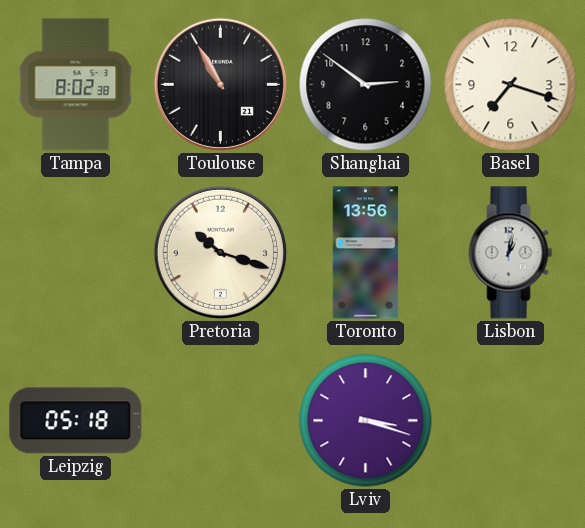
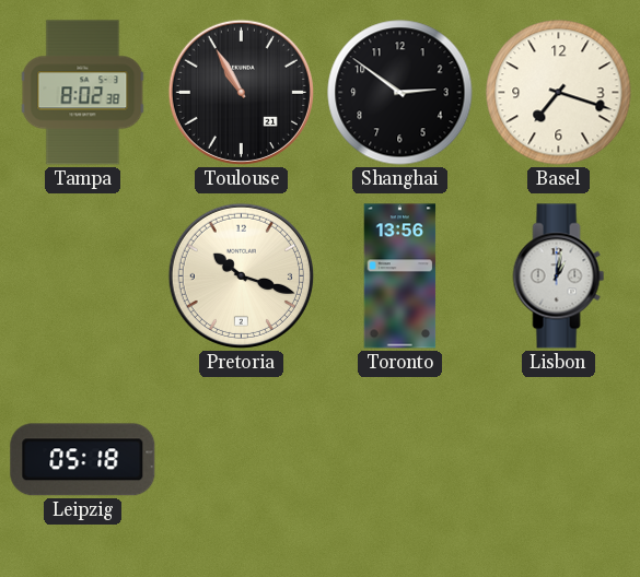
Lviv: 3:18 -> none (366, 421)
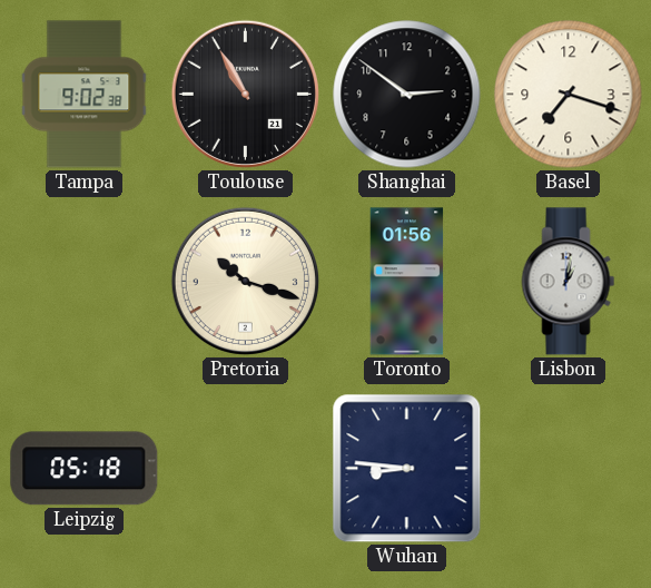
Tampa: 8:02 -> 9:02 (85, 95)
Toronto: 13:56 -> 01:56 (407, 282)
Wuhan: none -> 8:46 (407, 469)
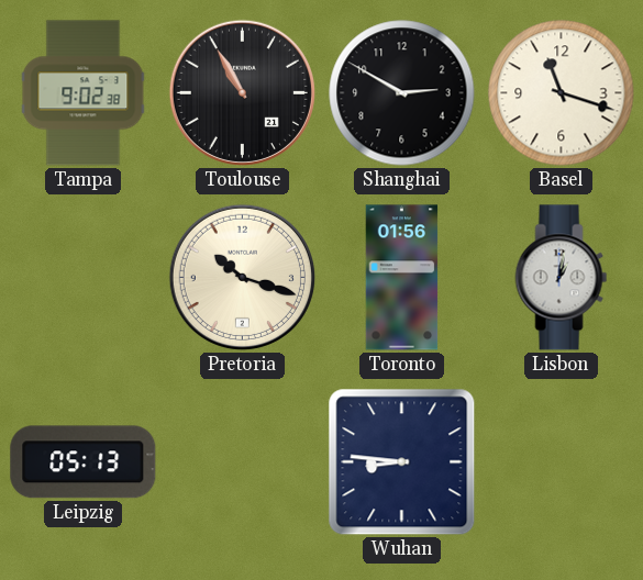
Shanghai: 2:51 -> 2:50 (402, 93)
Basel: 7:18 -> 11:18 (562, 93)
Leipzig: 05:18 -> 05:13 (84, 462)
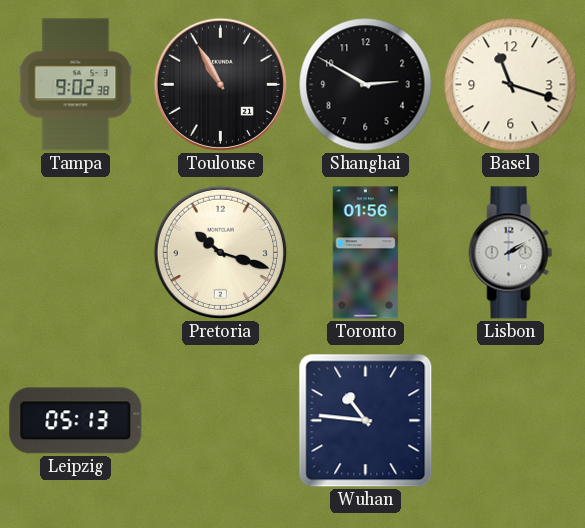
Lisbon: 1:02 -> 2:10 (511, 253)
Wuhan: 8:46 -> 10:46 (366, 421)
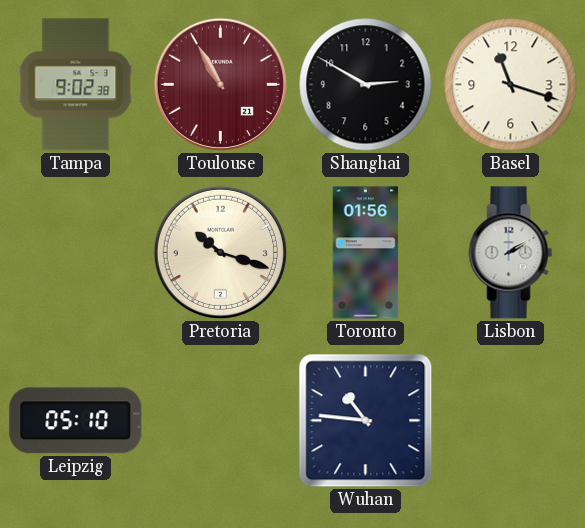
Toulouse dial: black -> burgundy (220, 84)
Leipzig: 05:13 -> 05:10 (76, 421)
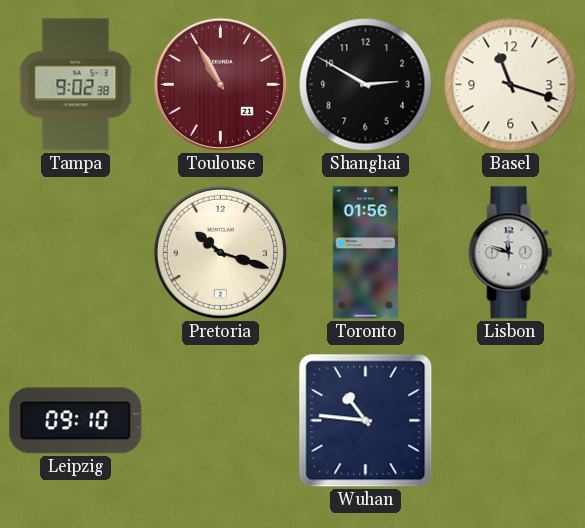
Lisbon: 2:10 -> 11:48 (511, 253)
Leipzig: 05:10 -> 09:10 (76, 421)
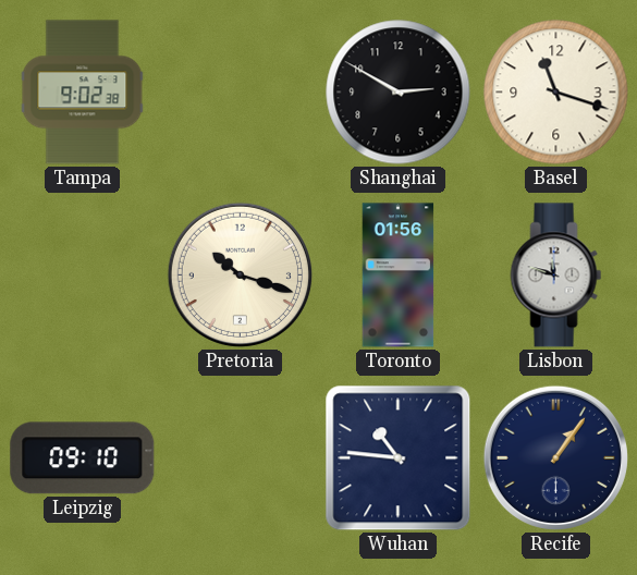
Toulouse: 10:55 -> none (220, 84)
Recife: none -> 1:06 (555, 457)
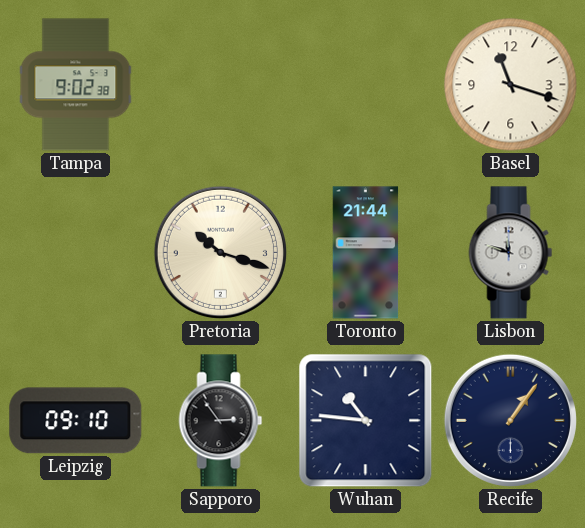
Shanghai: 2:50 -> none (399, 93)
Toronto: 01:56 -> 21:44 (366, 253)
Sapporo: none -> 2:54 (221, 421)
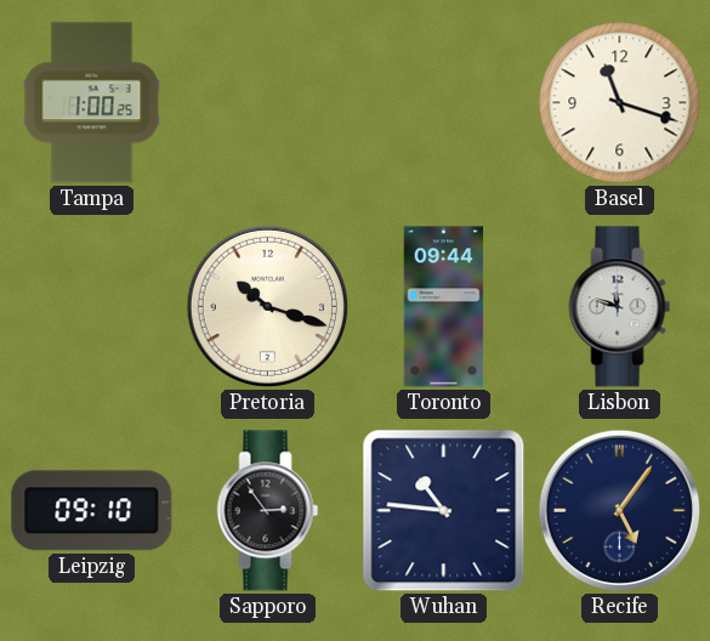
Tampa: 9:02 -> 1:00 (92, 103)
Toronto: 21:44 -> 09:44 (444, 307)
Recife: 1:06 -> 5:06 (619, 510)
